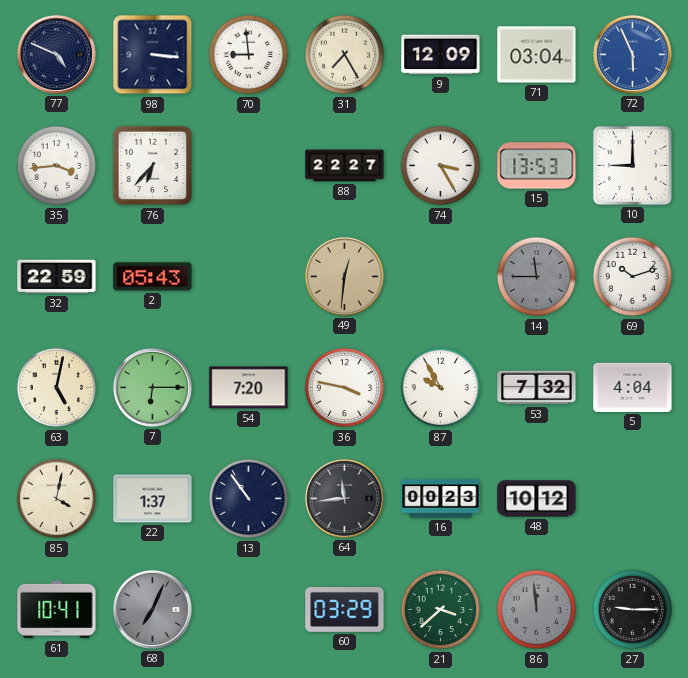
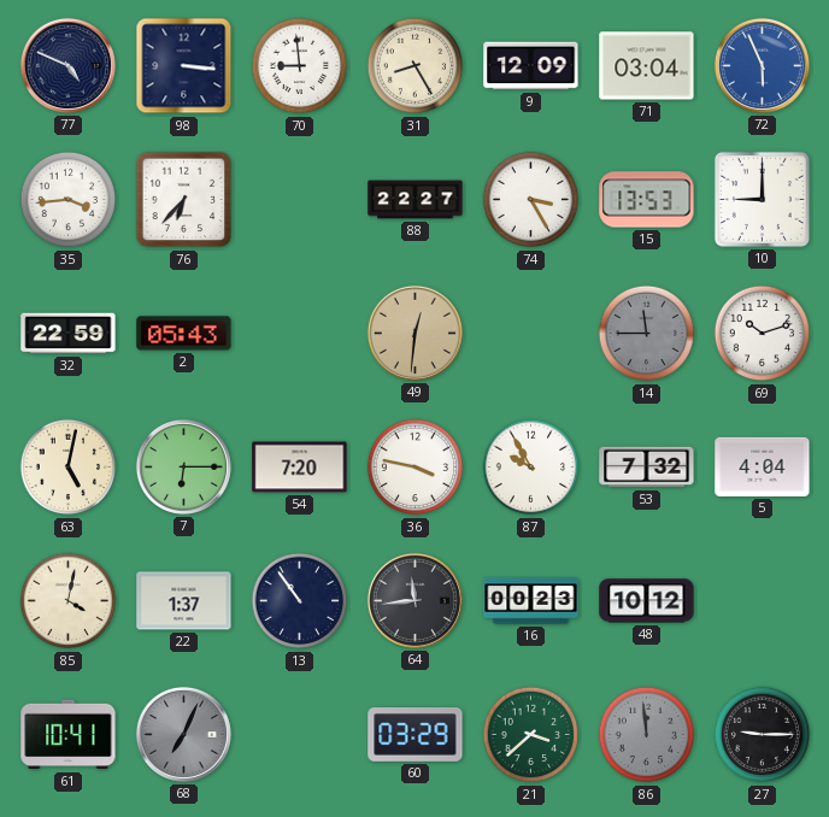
31: 7:25 -> 8:25 (416, 66)
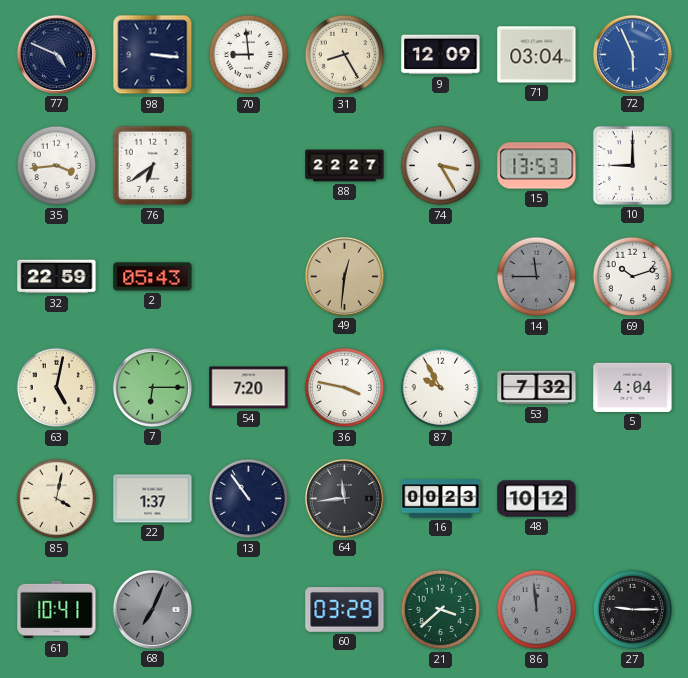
76: 6:37 -> 6:39 (153, 166)
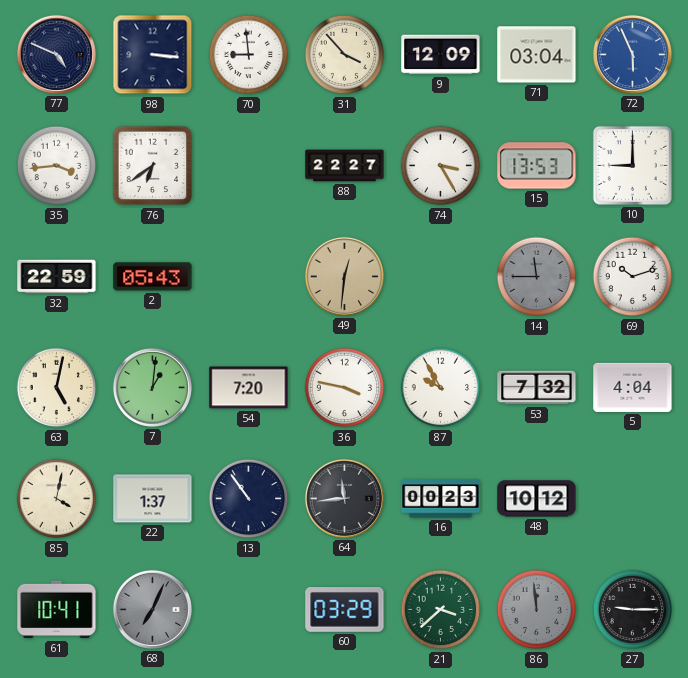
31: 8:25 -> 3:53 (345, 55)
7: 6:15 -> 1:01 (152, 387)
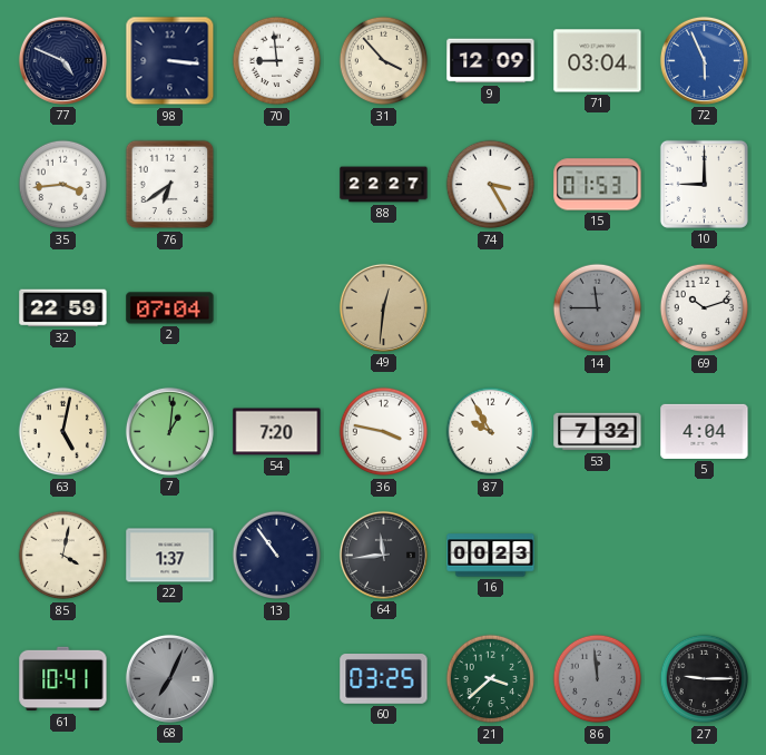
15: 13:53 -> 01:53 (598, 185)
2: 05:43 -> 07:04 (170, 308)
48: 10:12 -> none (537, 499)
60: 03:29 -> 03:25 (384, 679)
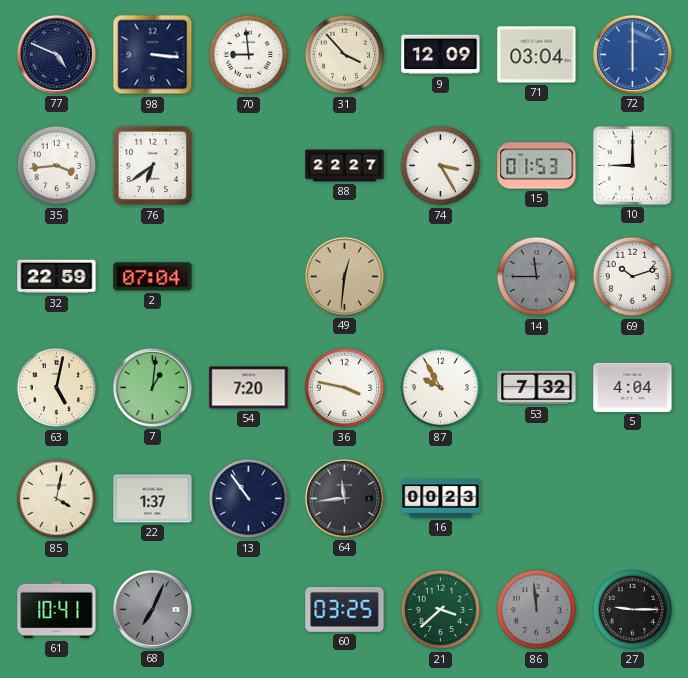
72: 5:56 -> 6:00 (632, 54)
